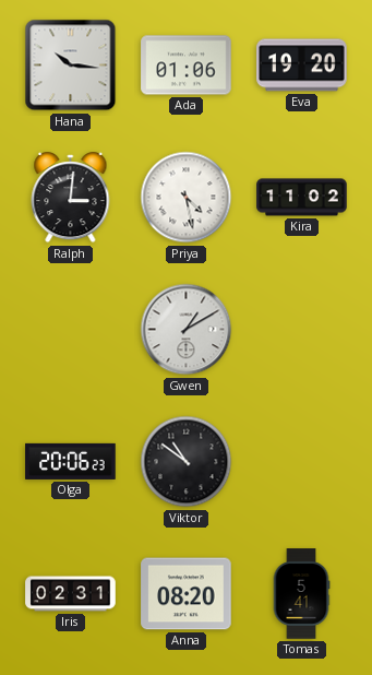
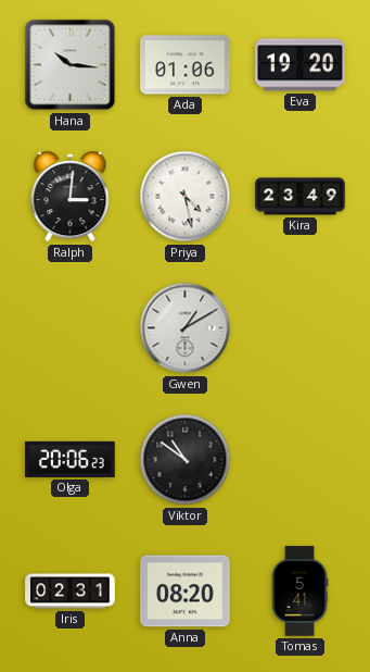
Kira: 11:02 -> 23:49 (301, 197)
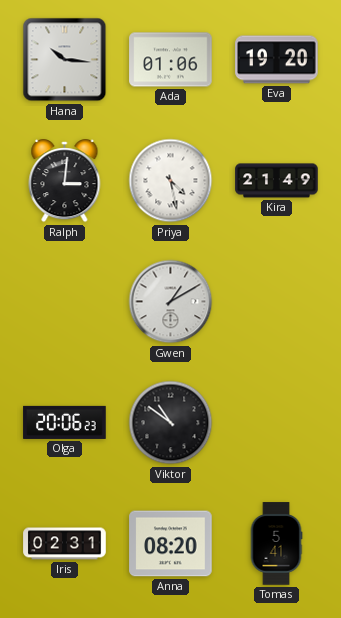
Kira: 23:49 -> 21:49 (277, 181)
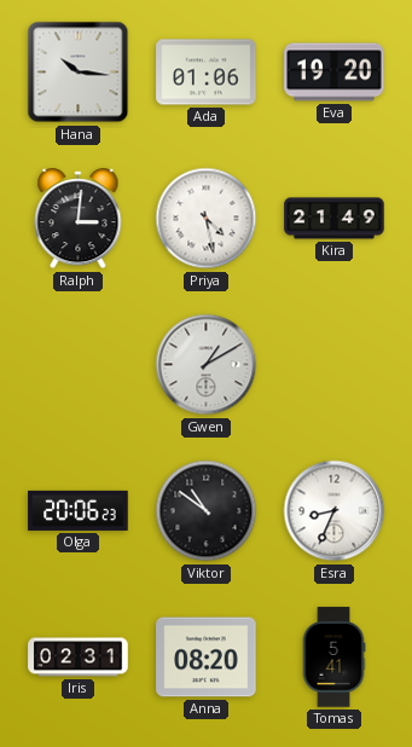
Esra: none -> 8:34 (335, 511)
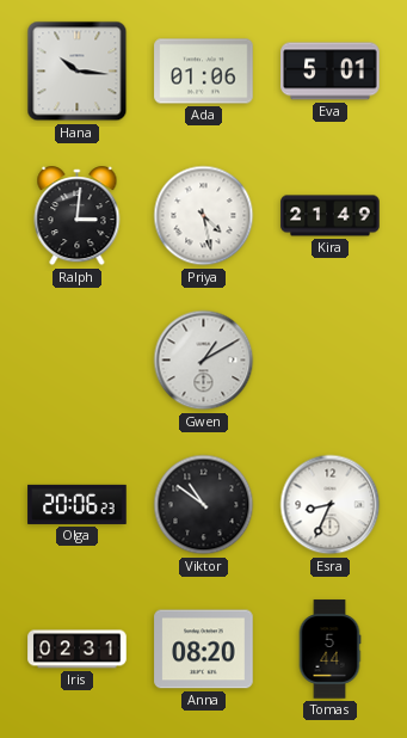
Eva: 19:20 -> 5:01 (331, 72)
Tomas: 5:41 -> 5:44 (329, 650)
